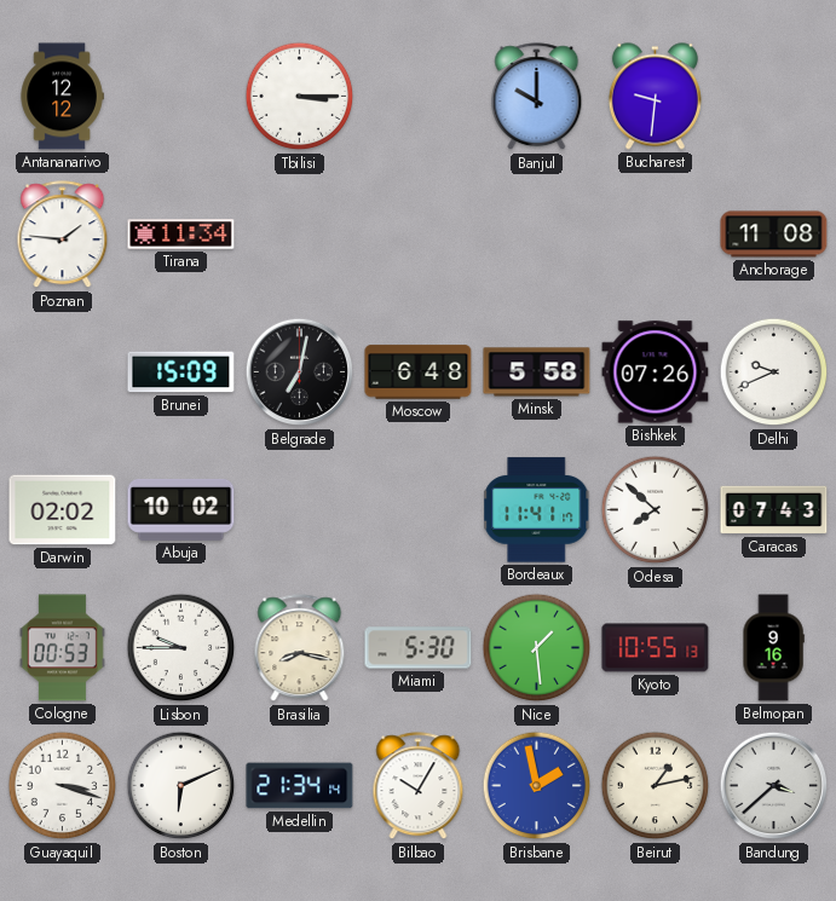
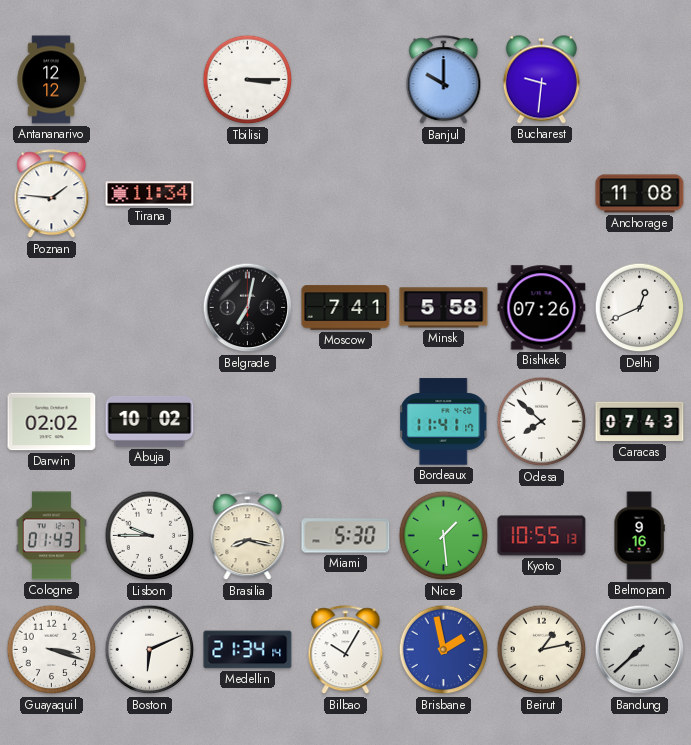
Brunei: 15:09 -> none (181, 372)
Moscow: 6:48 -> 7:41 (346, 308)
Delhi: 9:41 -> 12:41 (640, 308)
Cologne: 00:53 -> 01:43 (51, 536)
Bandung: 3:38 -> 7:38 (640, 650)
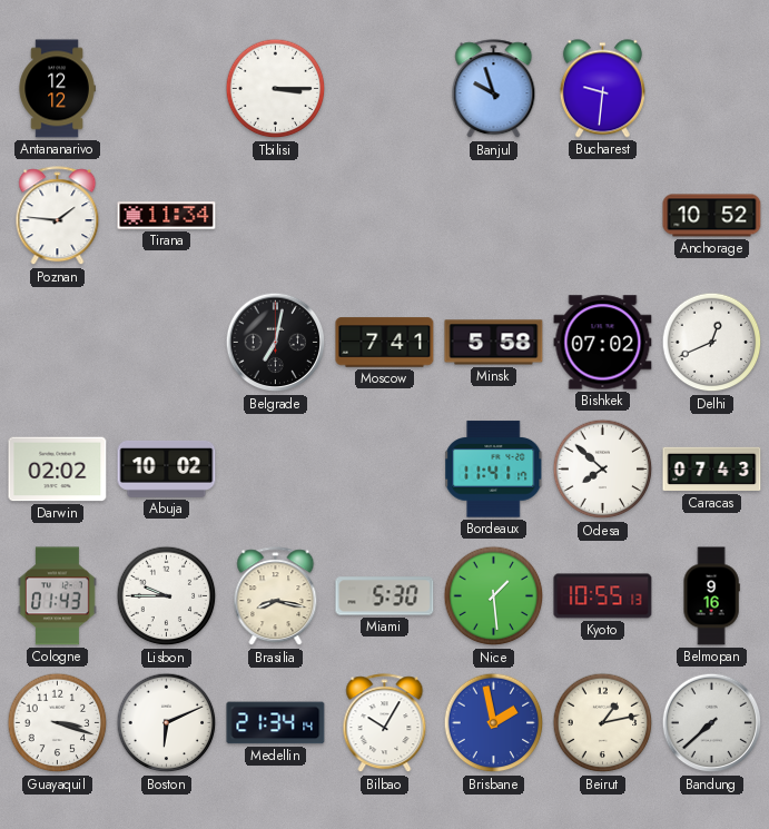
Banjul: 10:00 -> 9:57 (494, 89)
Anchorage: 11:08 -> 10:52 (712, 216)
Bishkek: 07:26 -> 07:02 (603, 343)
